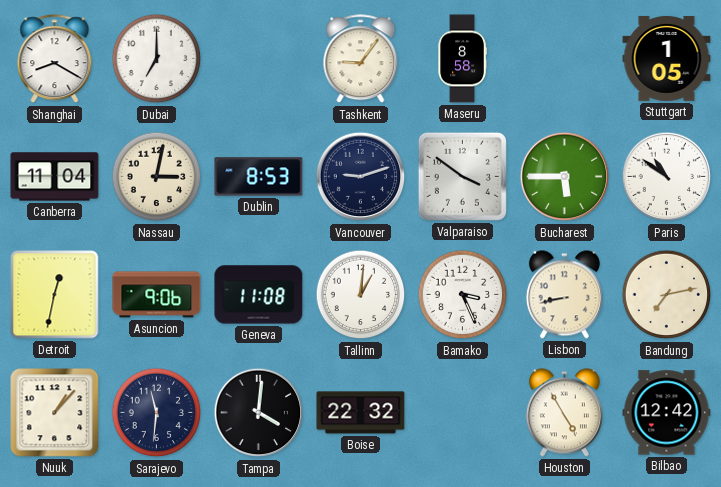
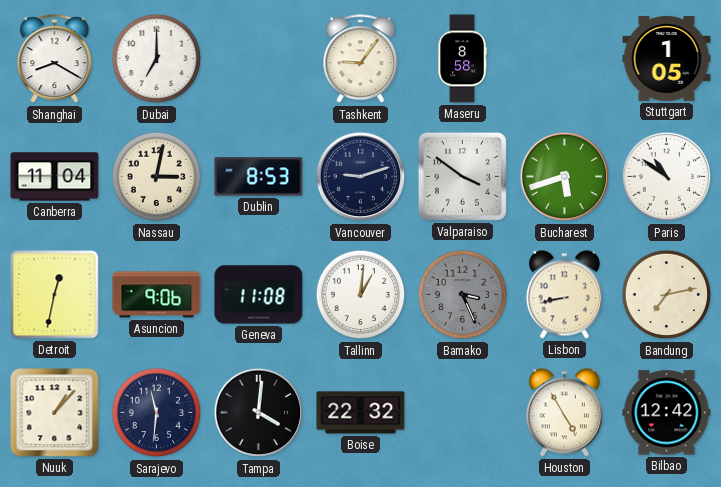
Bucharest: 5:45 -> 5:42 (565, 177)
Bamako dial: white -> grey (463, 295)
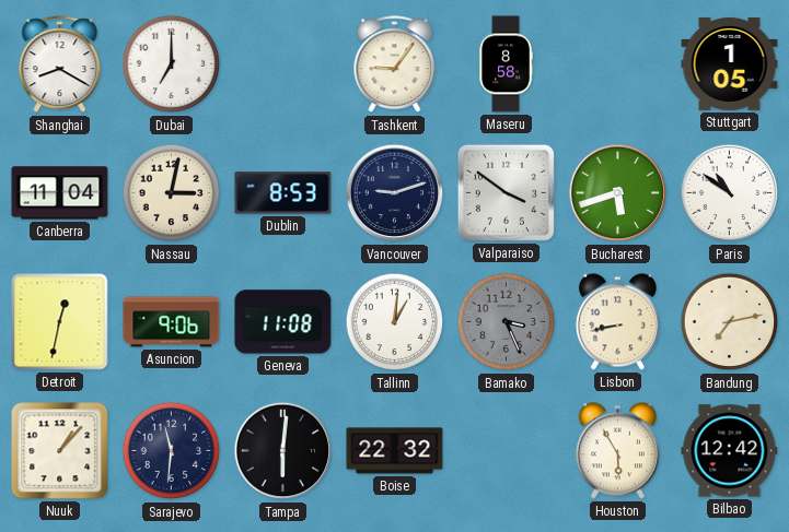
Tampa: 4:01 -> 6:01 (283, 451)
Houston: 4:55 -> 5:55 (617, 451)
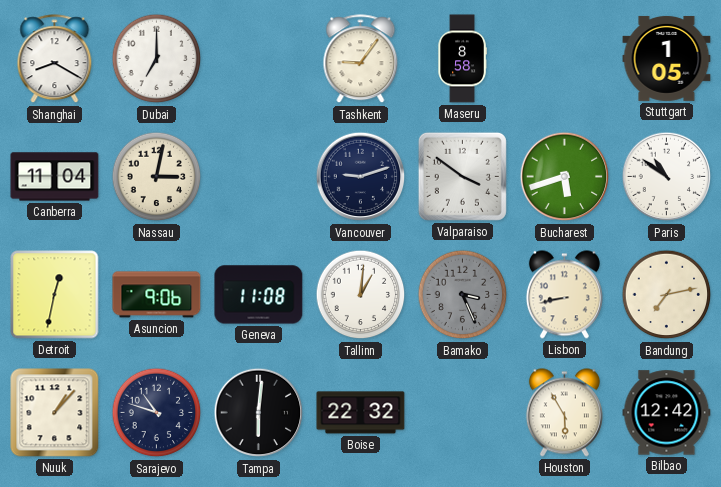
Dublin: 8:53 -> none (283, 193)
Sarajevo: 11:31 -> 10:48 (157, 413)
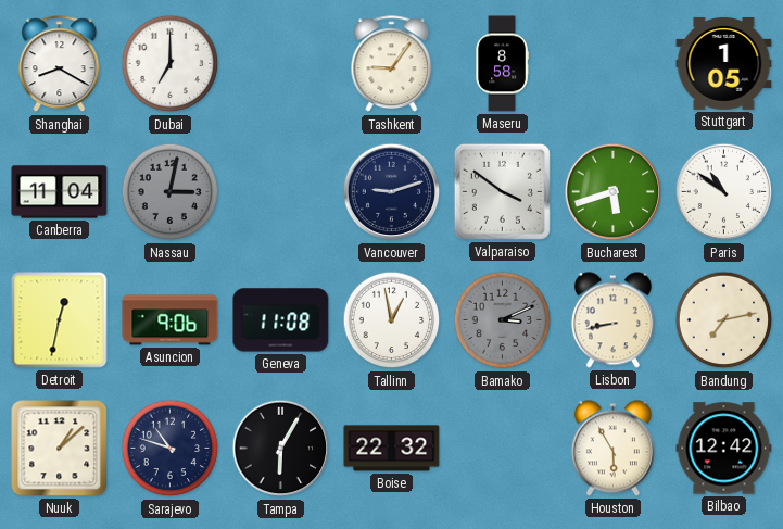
Nassau dial: cream -> grey (171, 192)
Tallinn: 1:01 -> 12:58 (392, 320)
Bamako: 3:26 -> 3:11 (503, 320)
Nuuk: 1:07 -> 1:08 (60, 449)
Tampa: 6:01 -> 6:05 (281, 449)
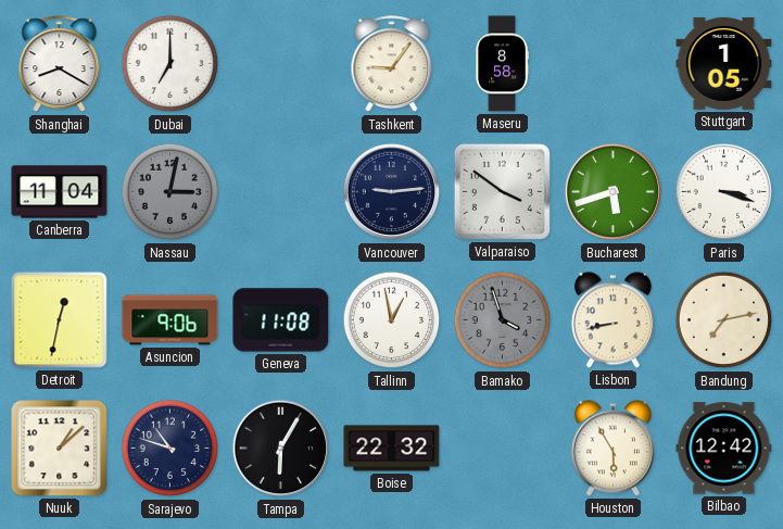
Vancouver: 9:12 -> 9:14 (392, 192)
Paris: 10:51 -> 3:18 (724, 192)
Bamako: 3:11 -> 3:57 (503, 320)
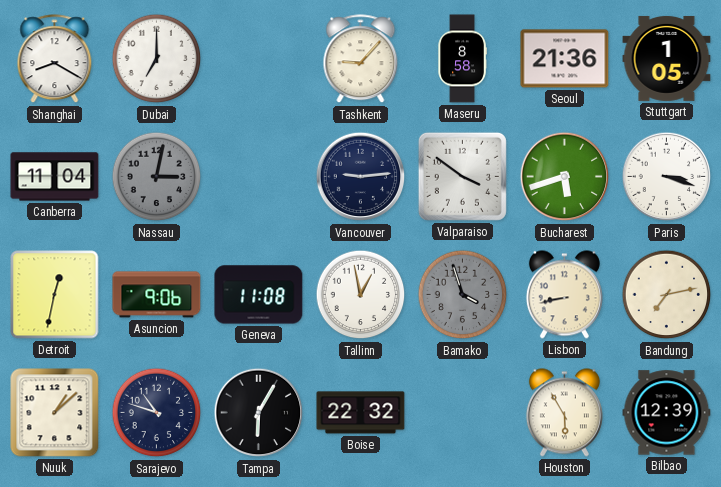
Tashkent: 9:06 -> 9:07 (361, 59)
Seoul: none -> 21:36 (565, 59)
Bilbao: 12:42 -> 12:39 (667, 413)
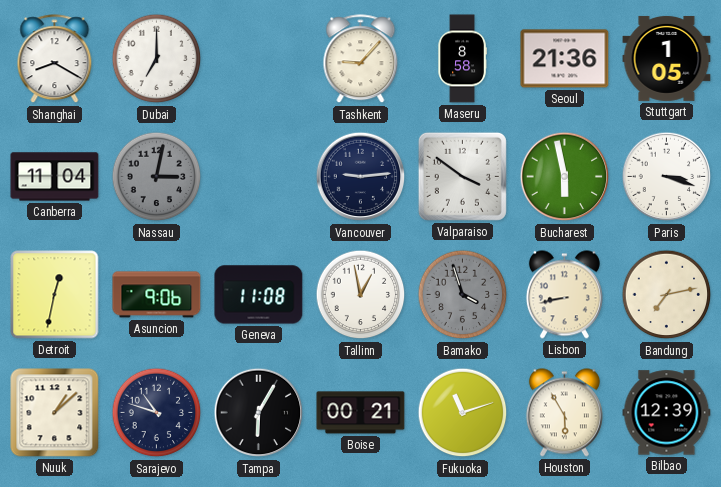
Bucharest: 5:42 -> 5:58 (565, 177)
Boise: 22:32 -> 00:21 (361, 413)
Fukuoka: none -> 11:12 (463, 413)
